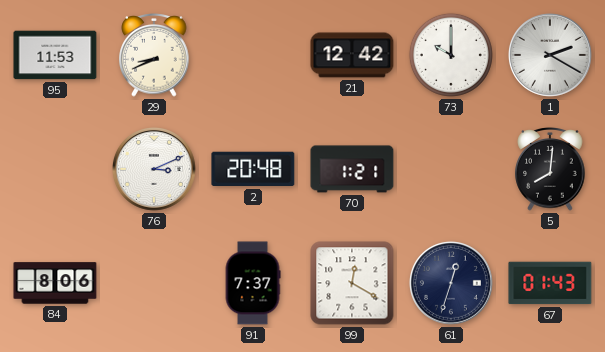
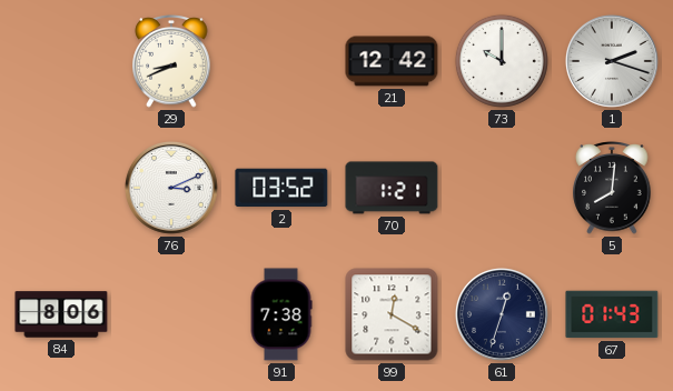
95: 11:53 -> none (55, 55)
1: 2:20 -> 2:18 (612, 61)
2: 20:48 -> 03:52 (281, 188)
91: 7:37 -> 7:38 (281, 314)
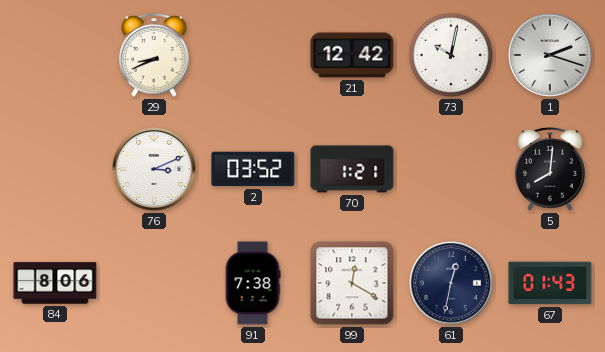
73: 10:00 -> 10:02 (451, 55)
61: 12:33 -> 12:32 (451, 283)
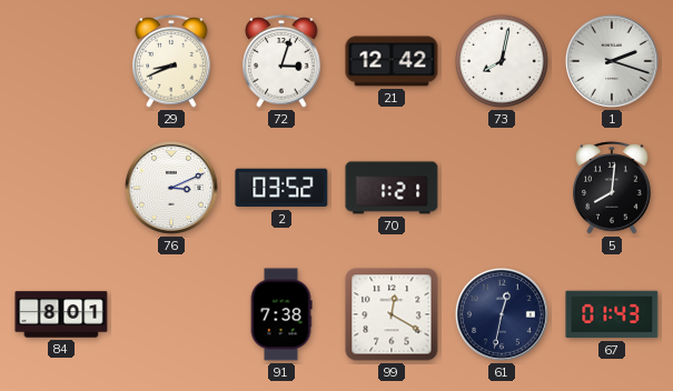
72: none -> 3:03 (281, 61)
73: 10:02 -> 8:02 (502, 61)
84: 8:06 -> 8:01 (61, 314)
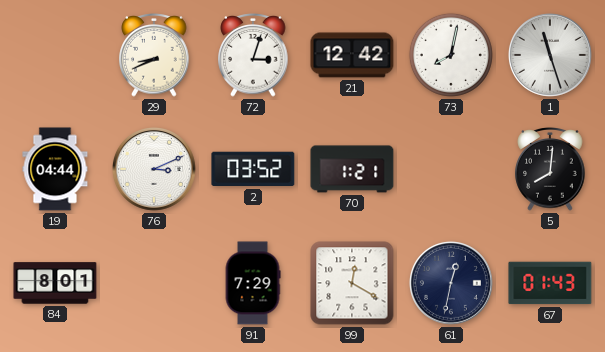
1: 2:18 -> 11:27 (550, 55)
19: none -> 04:44 (55, 169)
91: 7:38 -> 7:29 (253, 283)
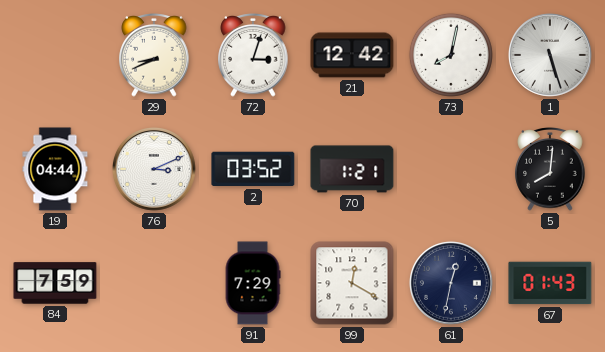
1: 11:27 -> 5:27 (550, 55)
84: 8:01 -> 7:59 (55, 283)
